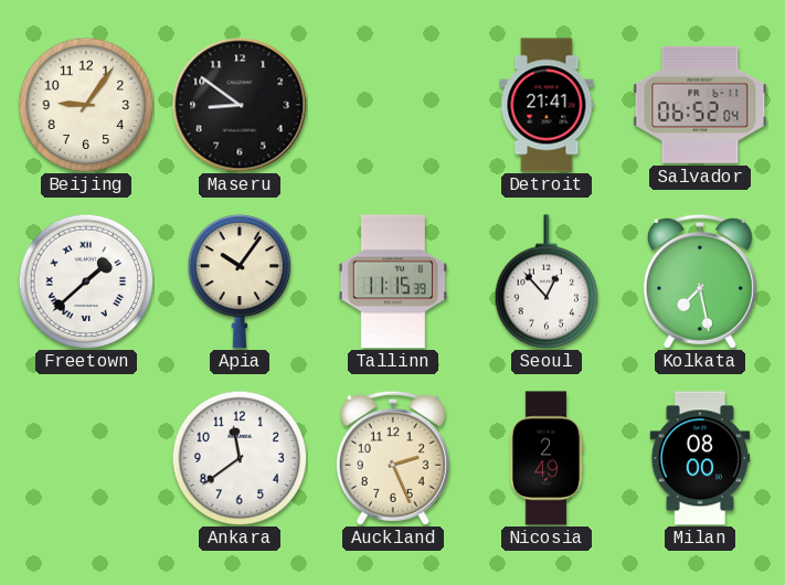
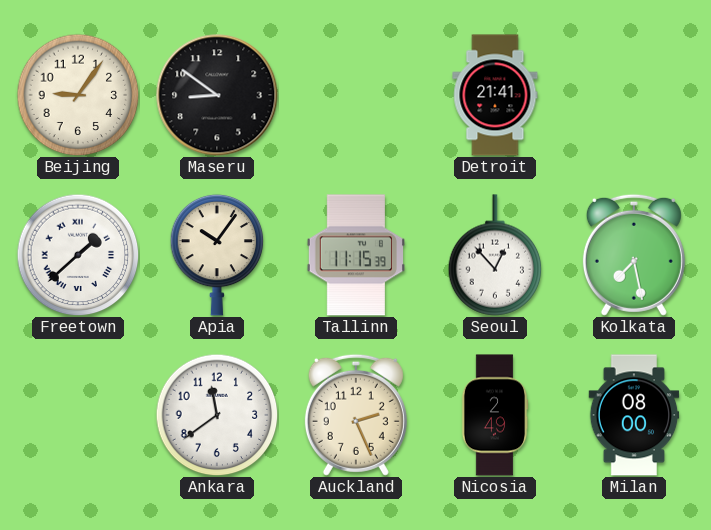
Salvador: 06:52 -> none (700, 105)
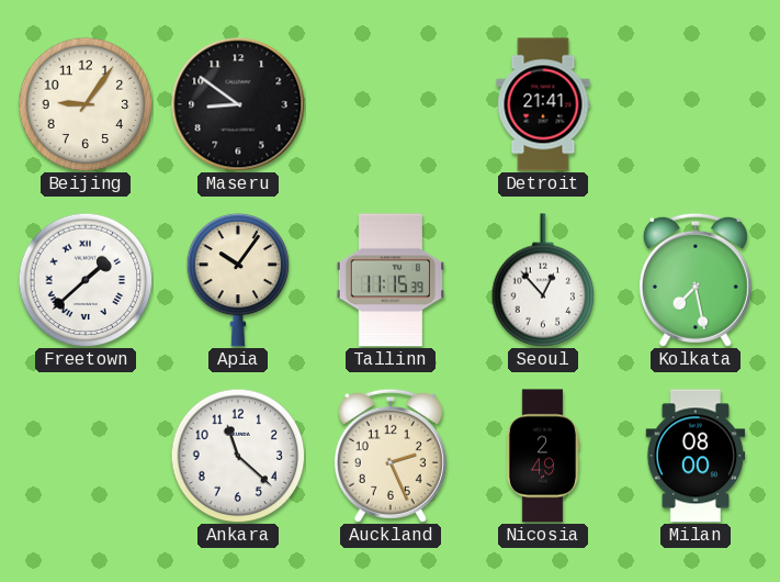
Ankara: 11:39 -> 11:22 (238, 456)
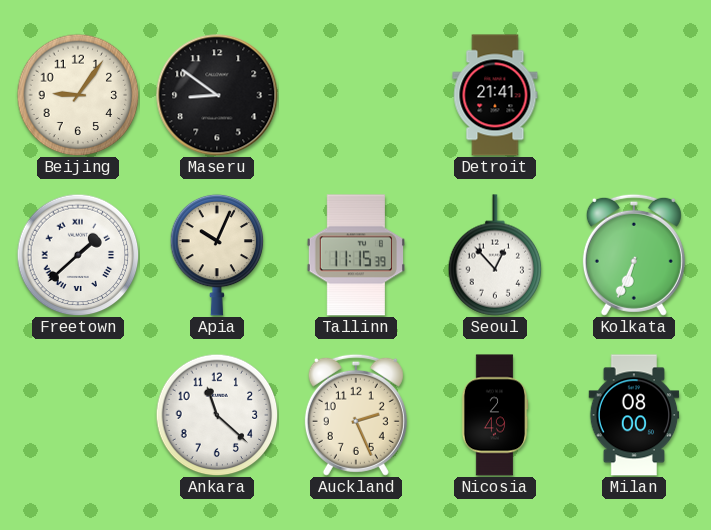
Apia: 10:06 -> 10:04 (217, 255)
Kolkata: 7:28 -> 6:34 (634, 255)
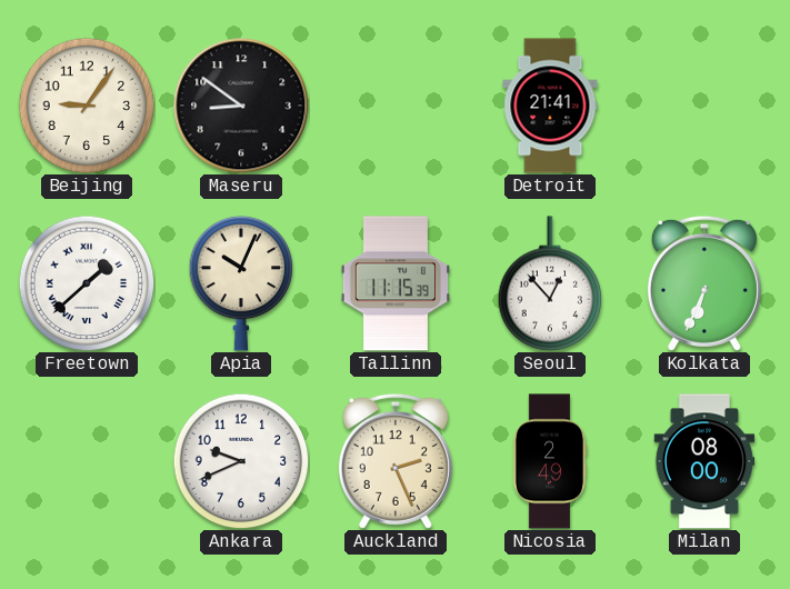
Ankara: 11:22 -> 9:41 (241, 461)
